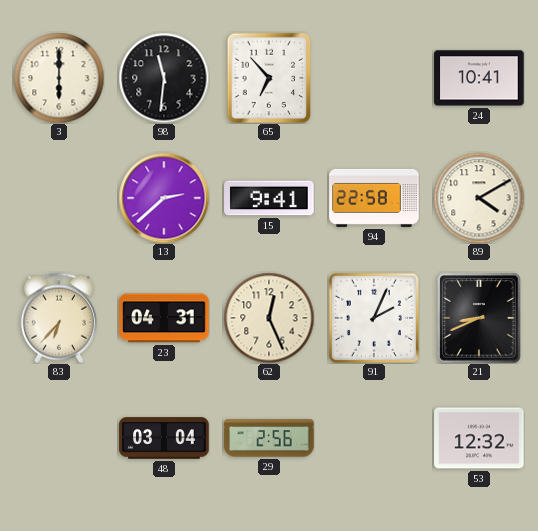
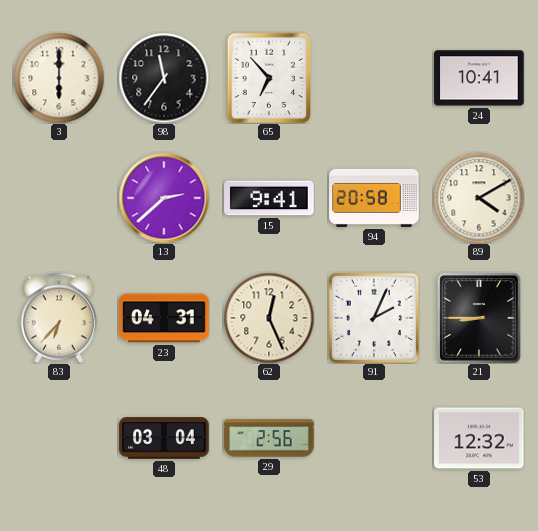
98: 11:31 -> 11:36 (164, 78)
94: 22:58 -> 20:58 (374, 198)
21: 8:41 -> 8:45 (479, 318)
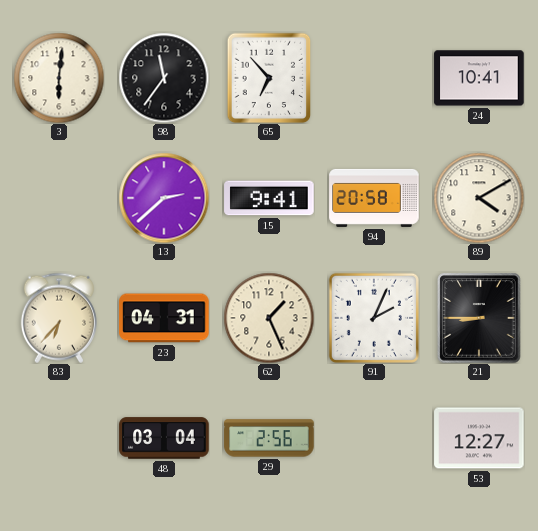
3: 6:00 -> 6:01 (59, 78)
62: 12:26 -> 1:26 (269, 318)
53: 12:32 -> 12:27 (479, 438)
